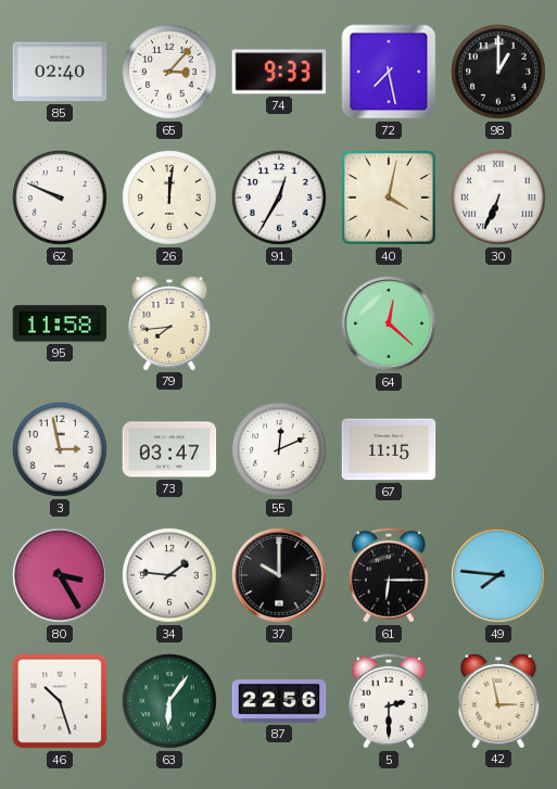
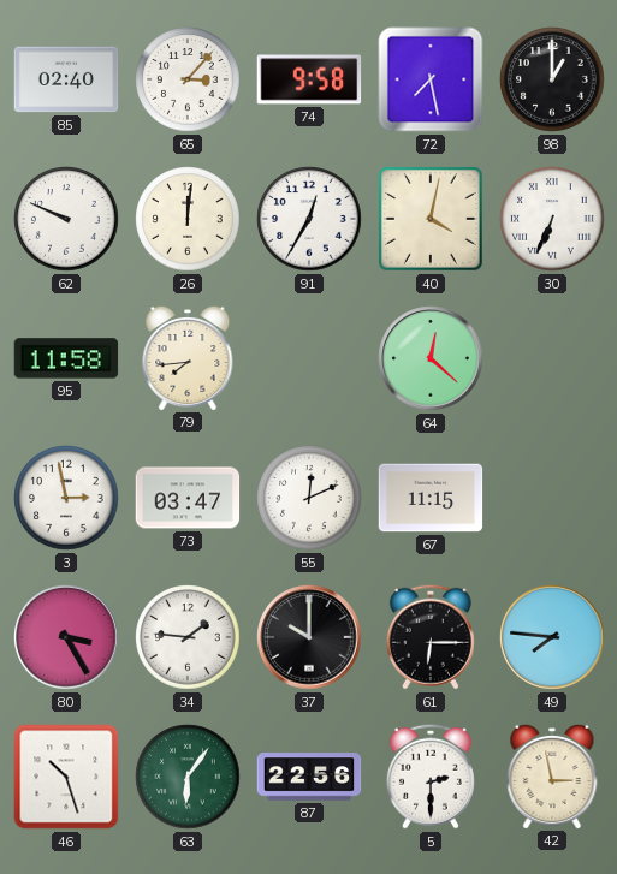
74: 9:33 -> 9:58 (309, 79)
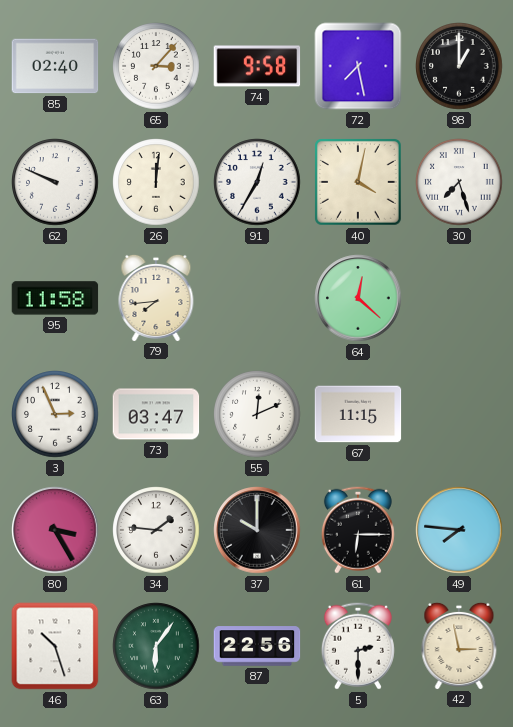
30: 6:34 -> 7:27 (459, 182)
3: 2:58 -> 2:56 (55, 414)
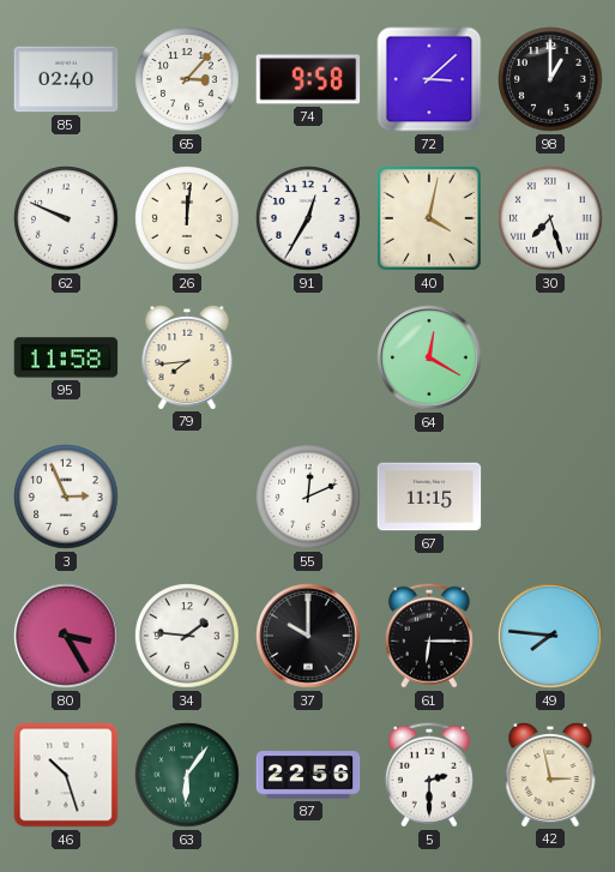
72: 7:28 -> 3:08 (429, 79)
64: 12:22 -> 12:20 (429, 357)
73: 03:47 -> none (156, 414)
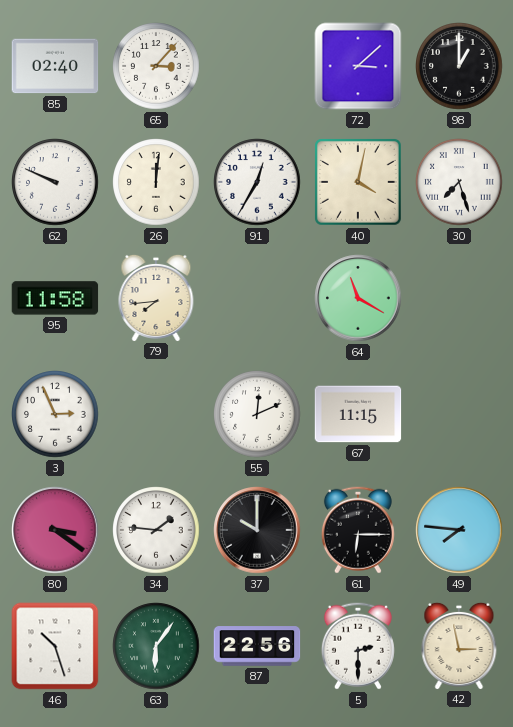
74: 9:58 -> none (308, 79)
64: 12:20 -> 11:20 (358, 298)
80: 3:25 -> 3:21 (55, 530)
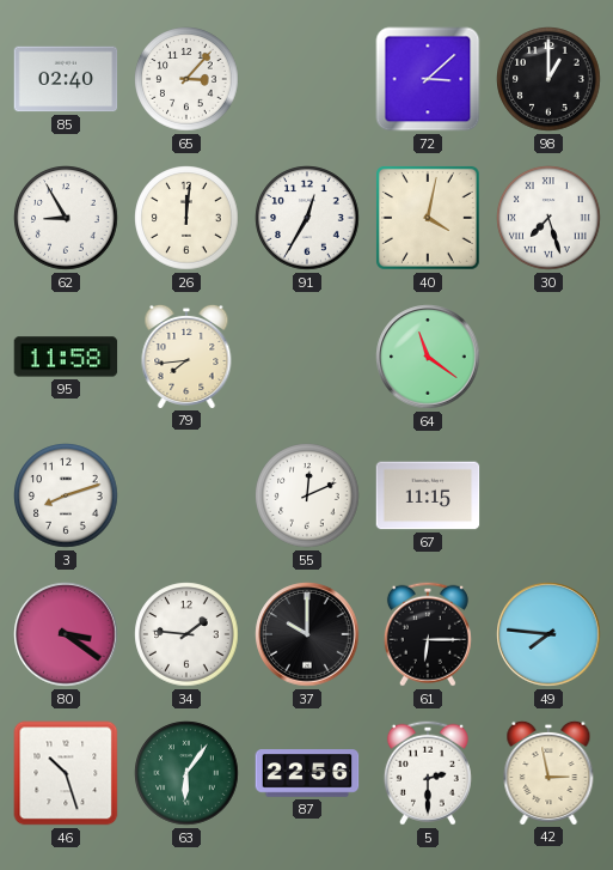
62: 9:49 -> 8:55 (66, 218)
64: 11:20 -> 11:21 (428, 357)
3: 2:56 -> 8:12 (66, 495)
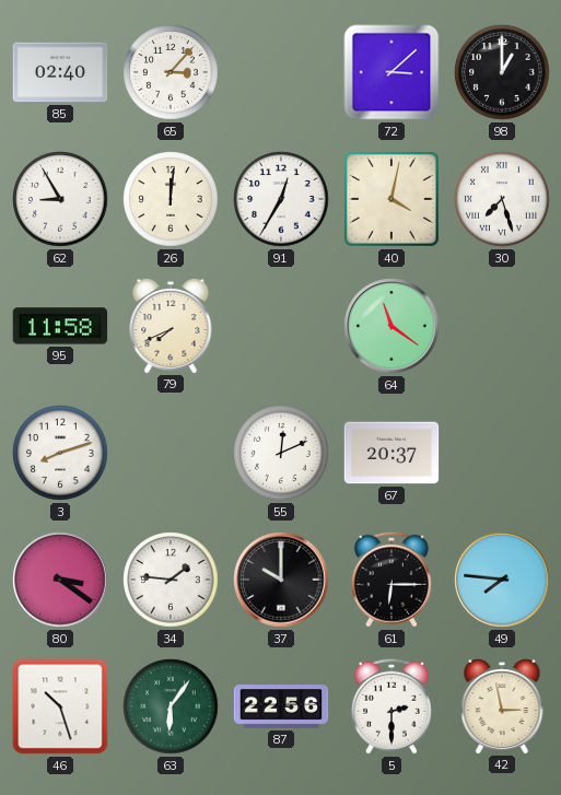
79: 7:44 -> 7:41 (171, 325)
67: 11:15 -> 20:37 (391, 453)
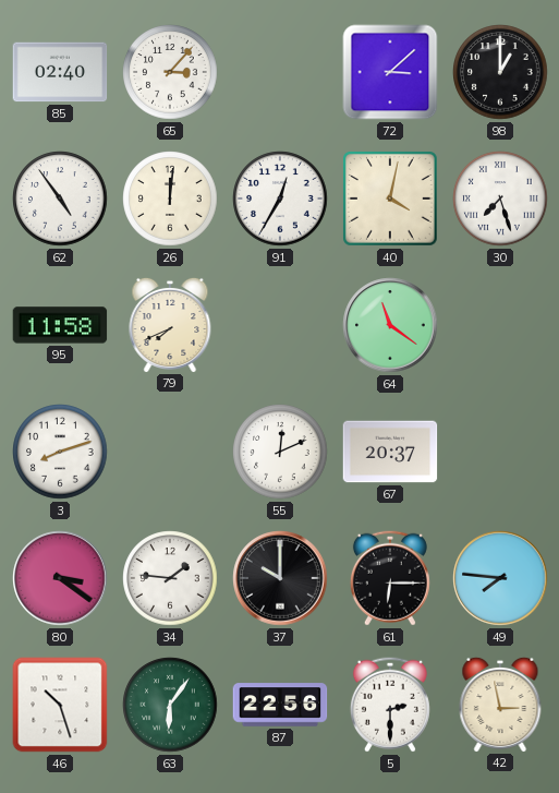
62: 8:55 -> 4:54 (60, 199)
